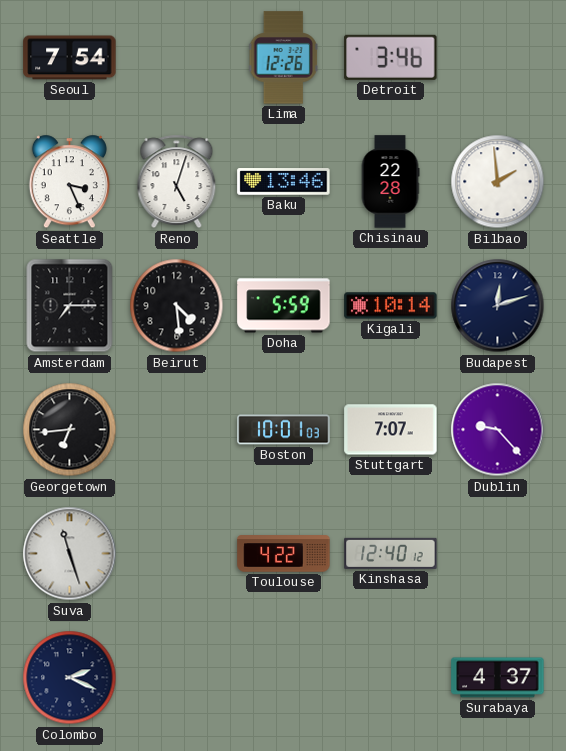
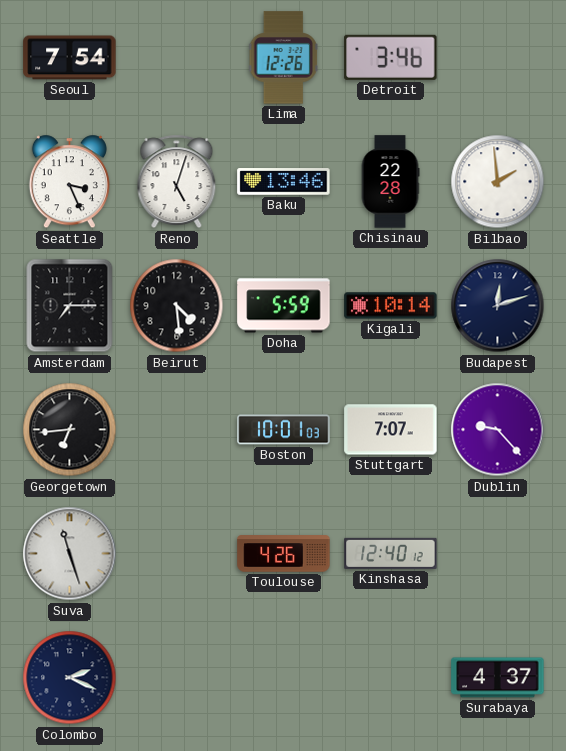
Toulouse: 4:22 -> 4:26 (284, 554)
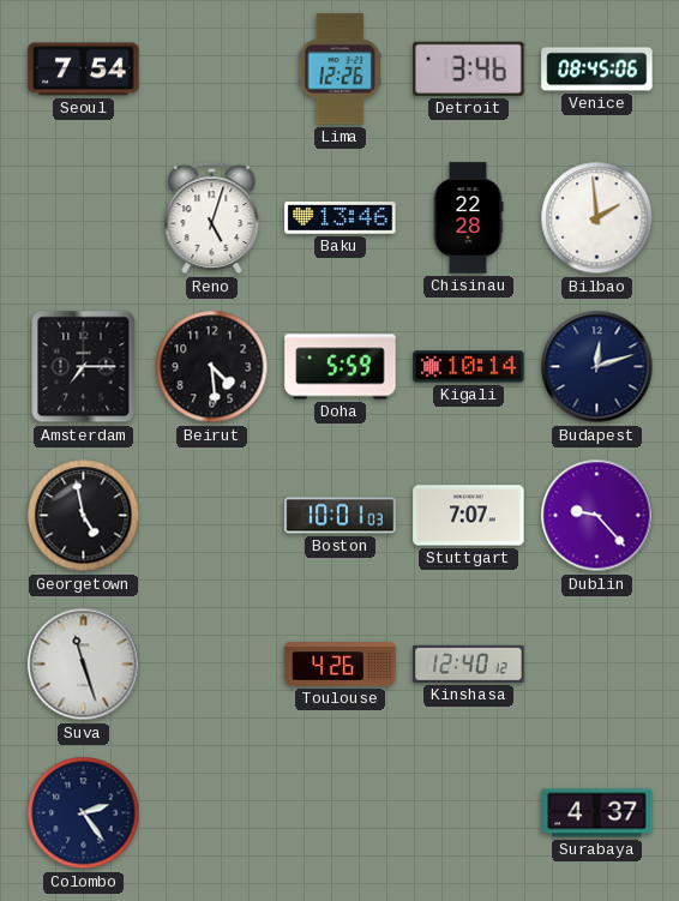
Venice: none -> 08:45 (597, 70)
Seattle: 3:26 -> none (69, 182)
Georgetown: 6:44 -> 4:58 (84, 516)
Colombo: 2:19 -> 2:24 (84, 813)
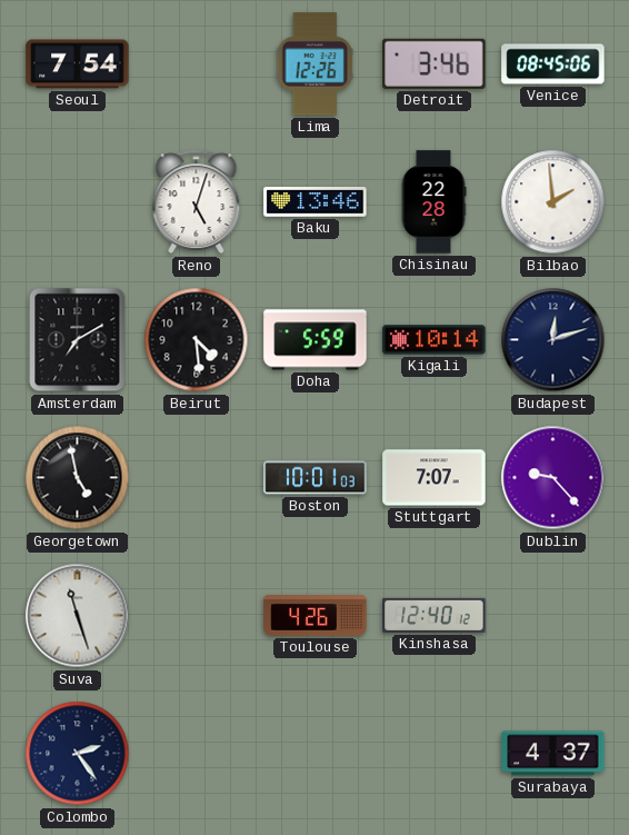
Amsterdam: 7:15 -> 7:10 (78, 340)
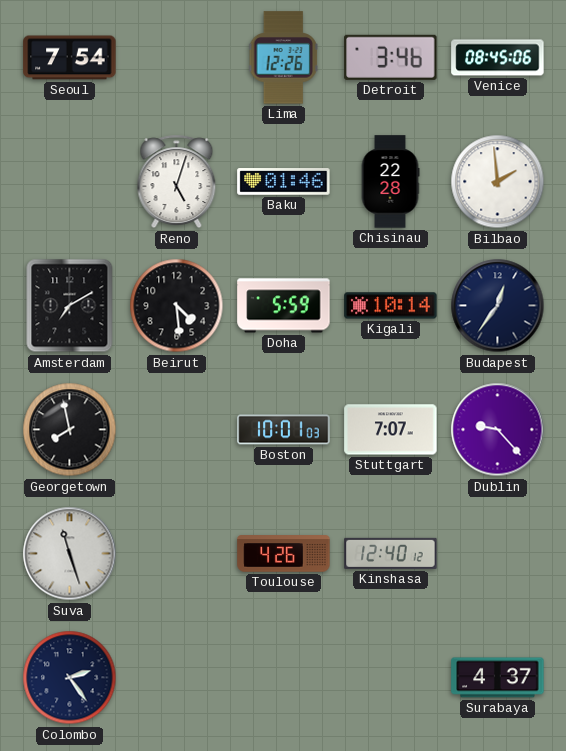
Baku: 13:46 -> 01:46 (284, 182)
Budapest: 12:12 -> 12:36 (498, 306)
Georgetown: 4:58 -> 7:58 (70, 430)
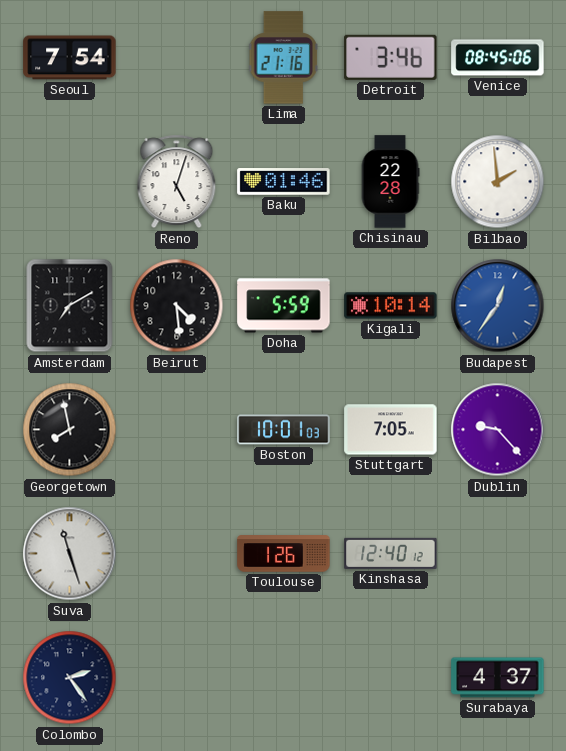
Lima: 12:26 -> 21:16 (283, 58)
Budapest dial: navy -> blue (498, 306)
Stuttgart: 7:07 -> 7:05 (391, 430)
Toulouse: 4:26 -> 1:26 (284, 554)
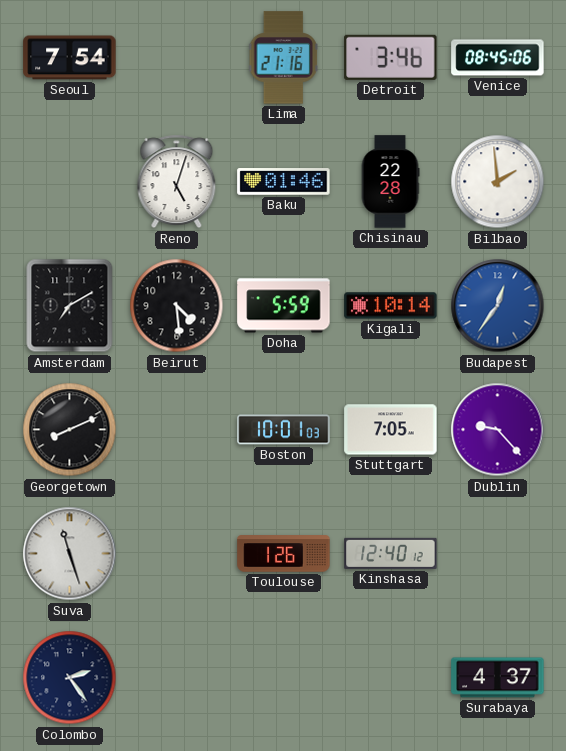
Georgetown: 7:58 -> 8:11 (70, 430)
